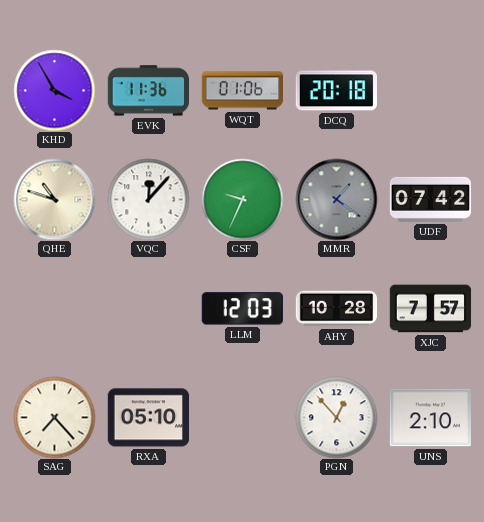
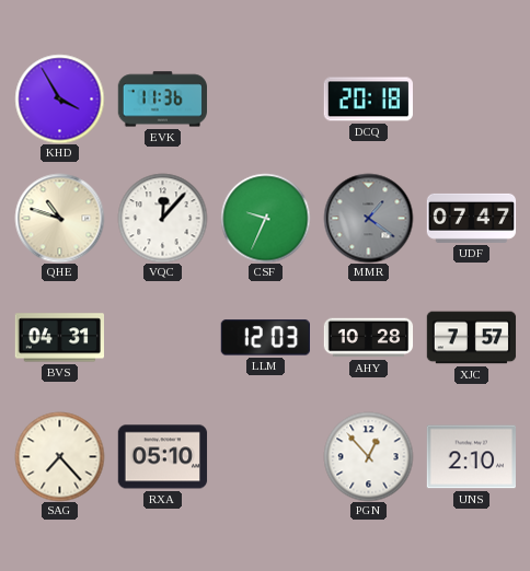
WQT: 01:06 -> none (242, 91)
UDF: 07:42 -> 07:47 (471, 218)
BVS: none -> 04:31 (59, 338)
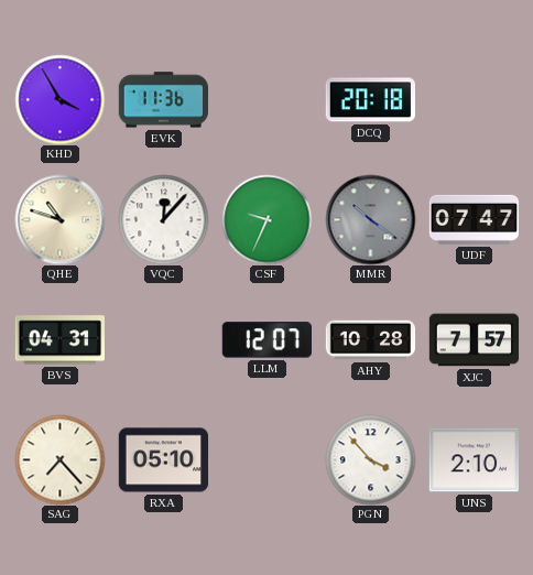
MMR: 1:21 -> 10:21 (370, 219)
LLM: 12:03 -> 12:07 (266, 340)
PGN: 12:53 -> 3:53 (370, 459)
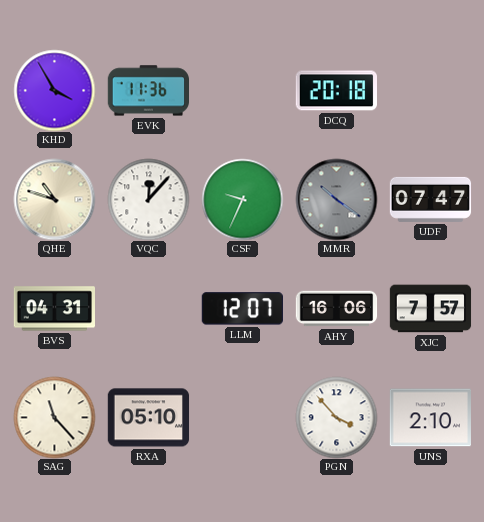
AHY: 10:28 -> 16:06 (336, 309)
SAG: 7:23 -> 11:23 (54, 417)
